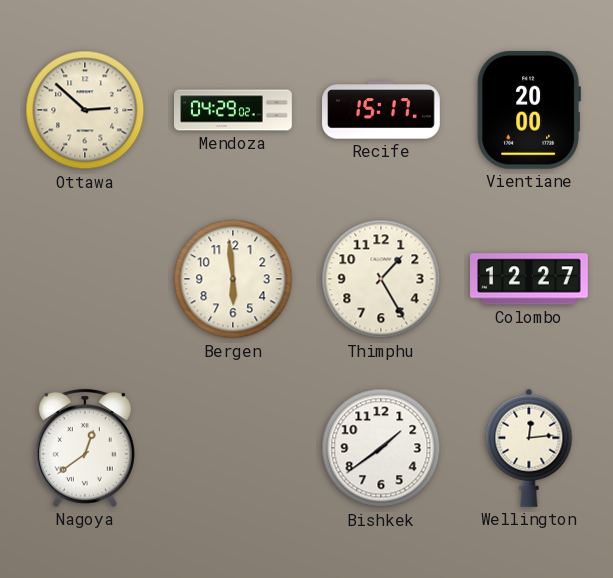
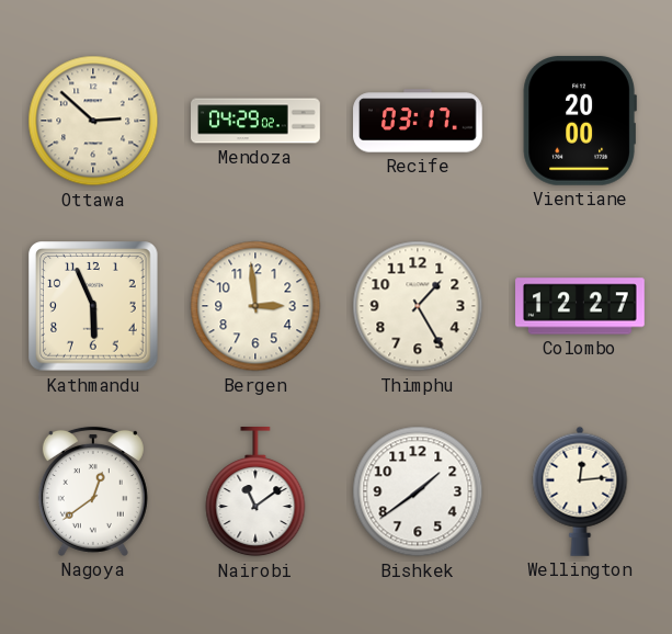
Recife: 15:17 -> 03:17 (418, 121)
Kathmandu: none -> 5:56 (93, 306)
Bergen: 5:59 -> 2:59 (255, 306)
Nairobi: none -> 11:09 (255, 493)
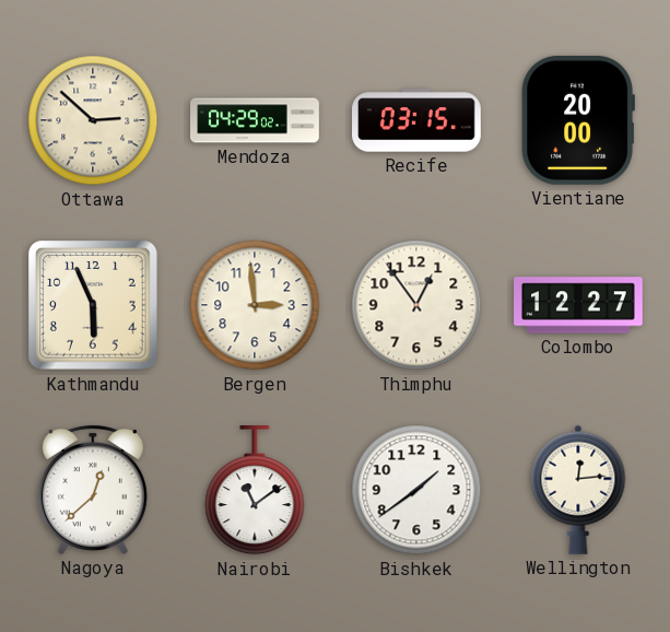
Recife: 03:17 -> 03:15 (416, 120)
Thimphu: 1:25 -> 12:54 (416, 305)
Nagoya: 12:39 -> 12:38 (93, 490)
